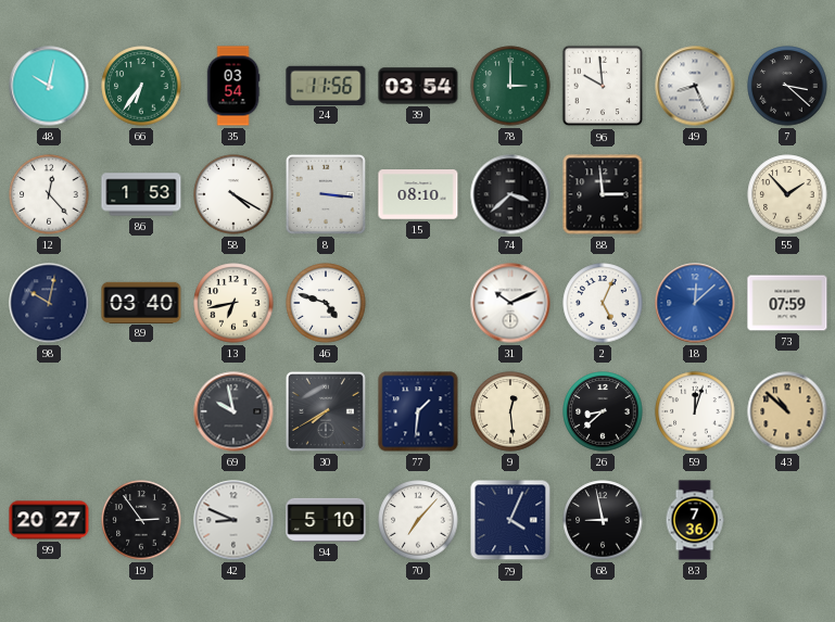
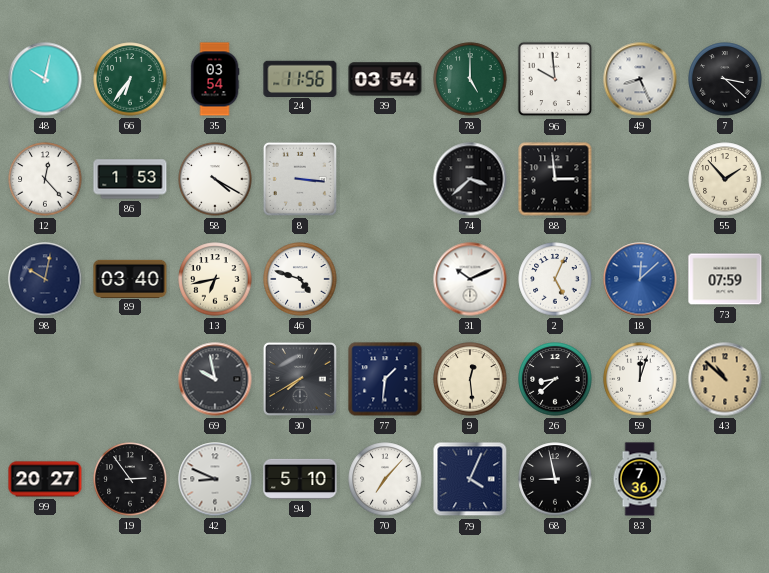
78: 3:00 -> 5:00 (470, 79)
15: 08:10 -> none (418, 194)
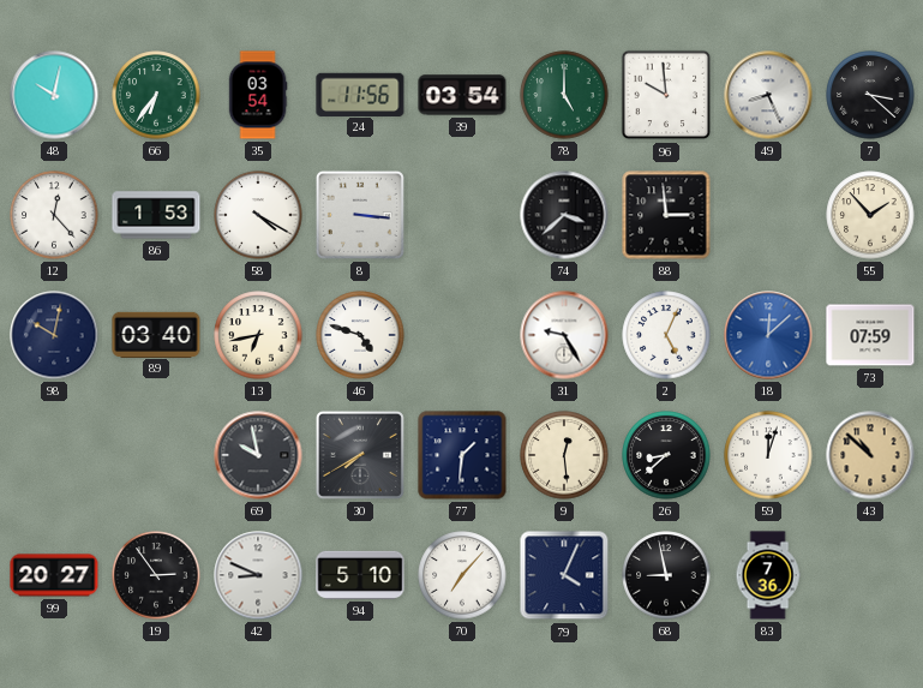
31: 10:11 -> 9:25 (564, 335)
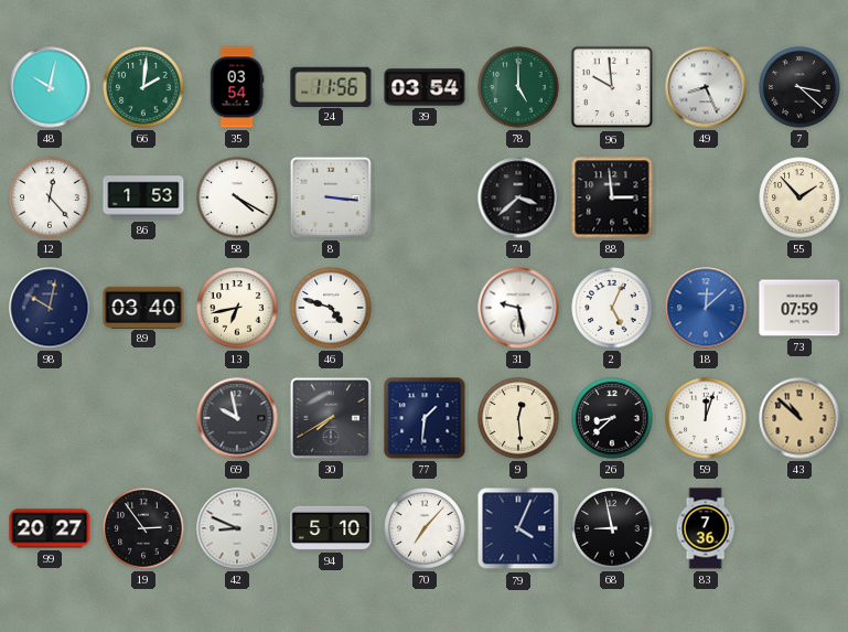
66: 6:36 -> 2:01 (143, 87)
31: 9:25 -> 9:28 (518, 308)
